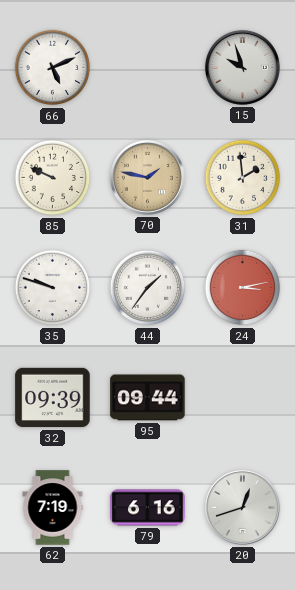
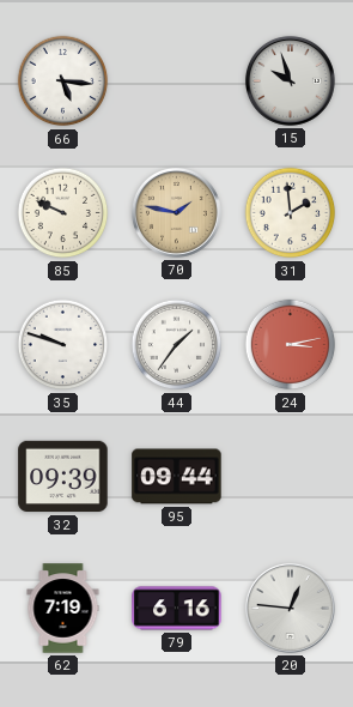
66: 5:11 -> 5:16 (63, 81)
20: 12:42 -> 12:46 (290, 608)
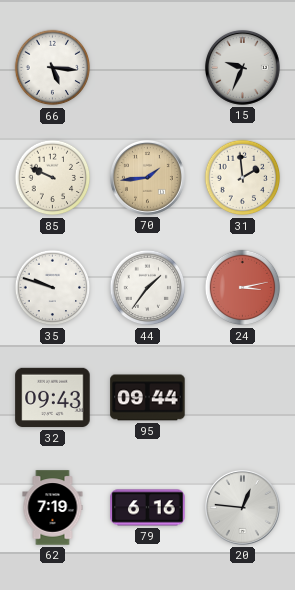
15: 9:57 -> 9:34 (242, 67)
70: 1:47 -> 1:44 (147, 177)
32: 09:39 -> 09:43 (53, 398)
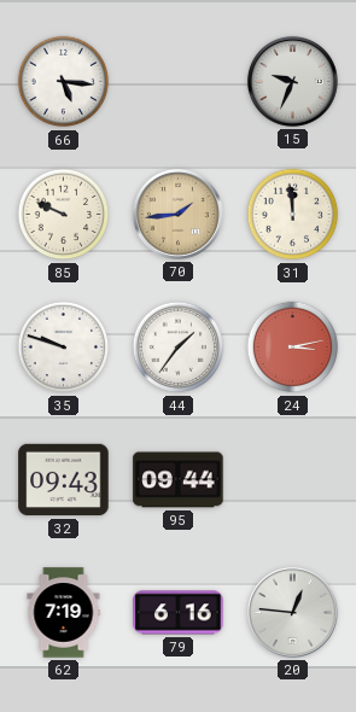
31: 1:59 -> 11:59 (293, 215)
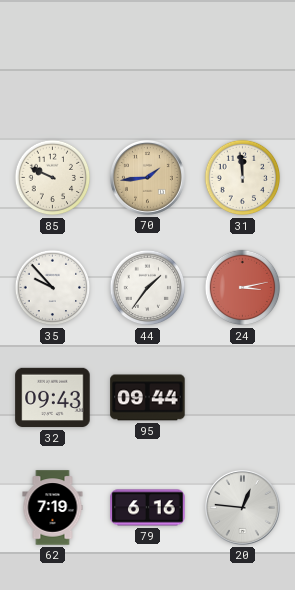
66: 5:16 -> none (64, 82)
15: 9:34 -> none (292, 81)
35: 9:48 -> 9:53 (53, 288)
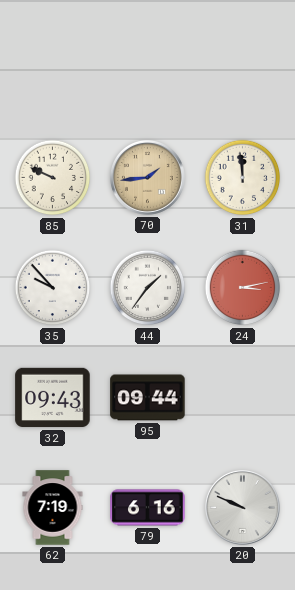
20: 12:46 -> 9:49 (242, 507)
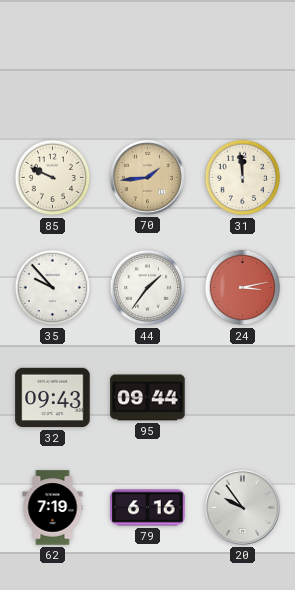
20: 9:49 -> 9:54 (242, 507)
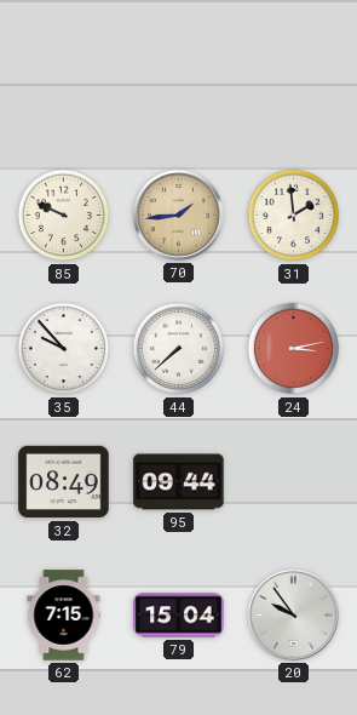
31: 11:59 -> 1:59 (294, 216)
44: 1:36 -> 7:38 (179, 349)
32: 09:43 -> 08:49 (64, 482)
62: 7:19 -> 7:15 (64, 616)
79: 6:16 -> 15:04 (179, 616)
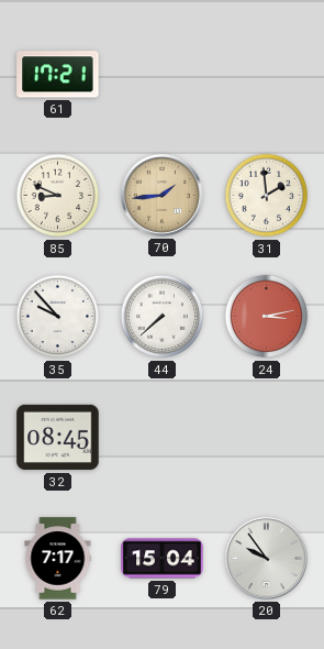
61: none -> 17:21 (58, 75)
85: 9:49 -> 8:49 (58, 196)
32: 08:49 -> 08:45 (58, 438)
95: 09:44 -> none (179, 482)
62: 7:15 -> 7:17 (58, 559)
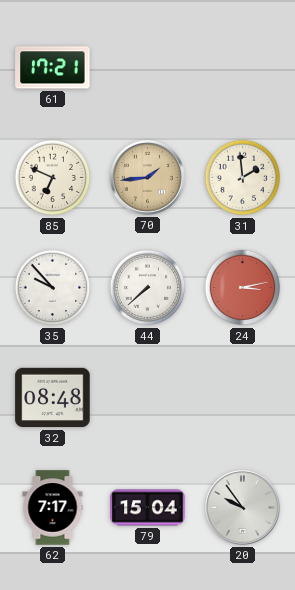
85: 8:49 -> 6:49 (53, 178)
32: 08:45 -> 08:48 (53, 398)
